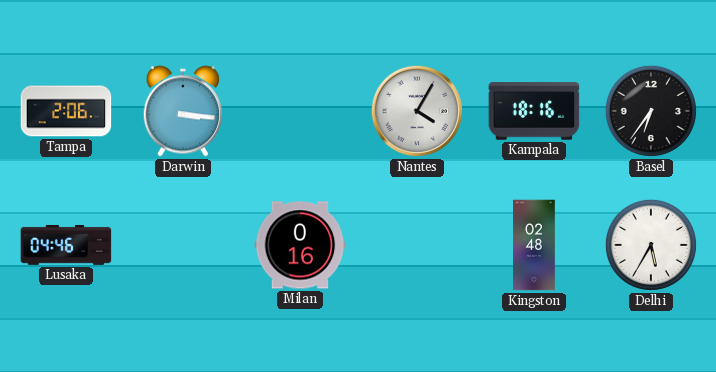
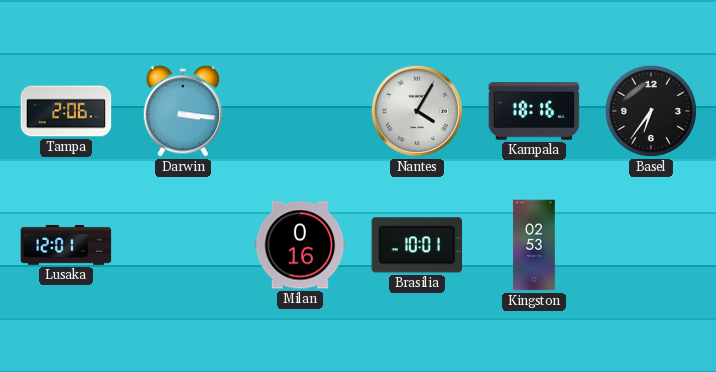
Lusaka: 04:46 -> 12:01 (66, 245)
Brasilia: none -> 10:01 (417, 245)
Kingston: 02:48 -> 02:53 (534, 245)
Delhi: 5:35 -> none (651, 245)
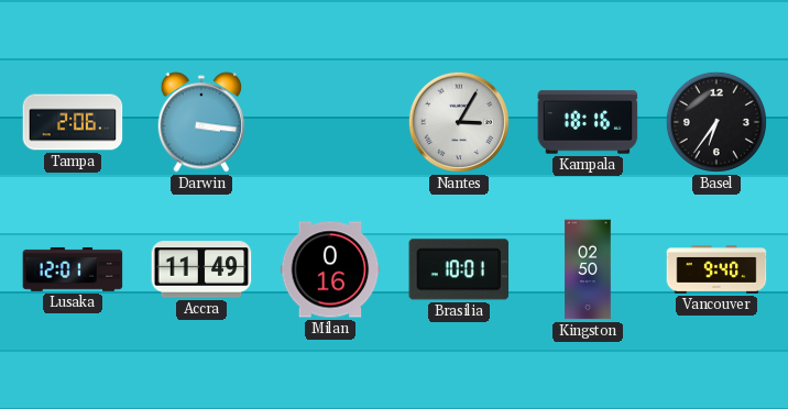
Nantes: 4:05 -> 3:05 (459, 122)
Accra: none -> 11:49 (201, 269)
Kingston: 02:53 -> 02:50 (588, 269)
Vancouver: none -> 9:40 (716, 269)
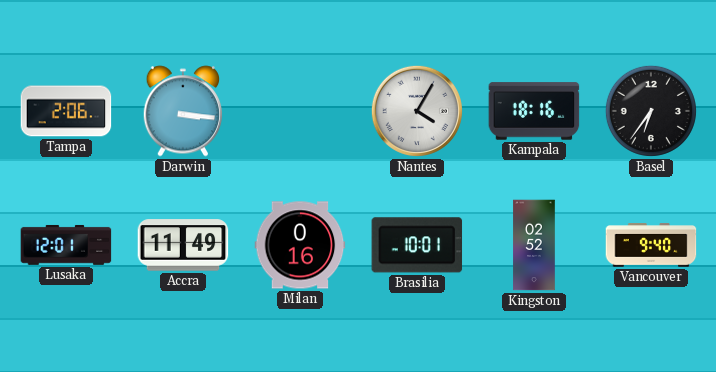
Nantes: 3:05 -> 4:05 (417, 111)
Kingston: 02:50 -> 02:52 (534, 245)
